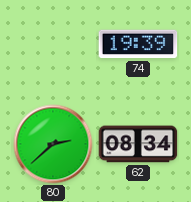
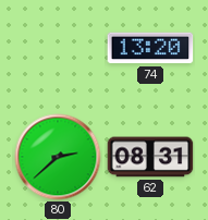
74: 19:39 -> 13:20 (150, 48)
62: 08:34 -> 08:31 (150, 157)
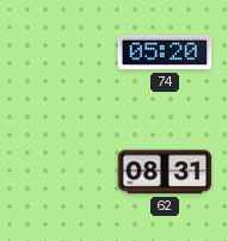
74: 13:20 -> 05:20 (165, 52)
80: 2:38 -> none (58, 157)
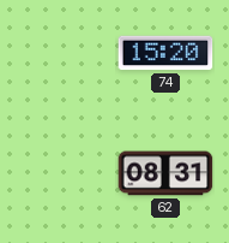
74: 05:20 -> 15:20 (165, 53)
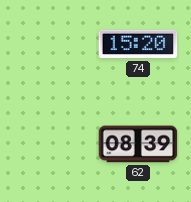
62: 08:31 -> 08:39 (138, 144)
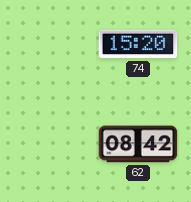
62: 08:39 -> 08:42 (138, 144)
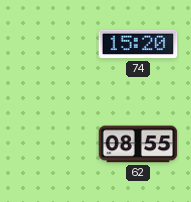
62: 08:42 -> 08:55 (138, 144)
